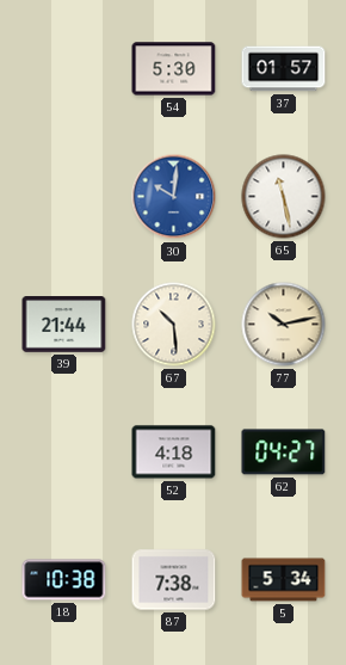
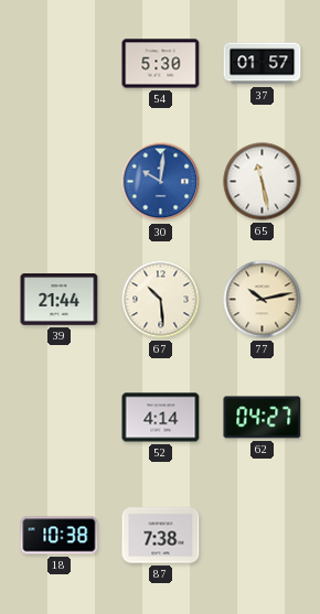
52: 4:18 -> 4:14 (161, 418)
5: 5:34 -> none (284, 580)
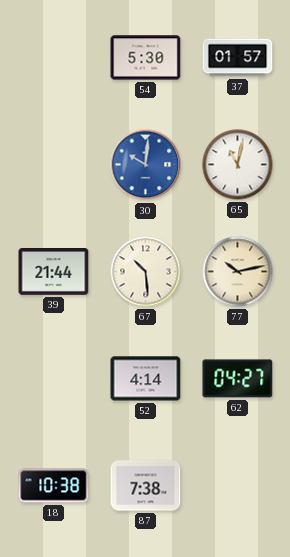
65: 11:28 -> 11:02 (238, 165)
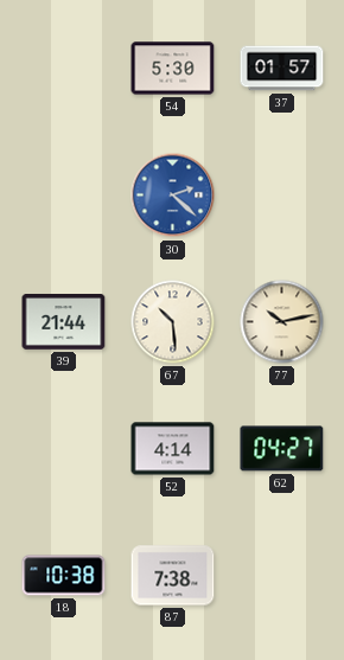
30: 10:01 -> 2:22 (173, 196)
65: 11:02 -> none (238, 165)
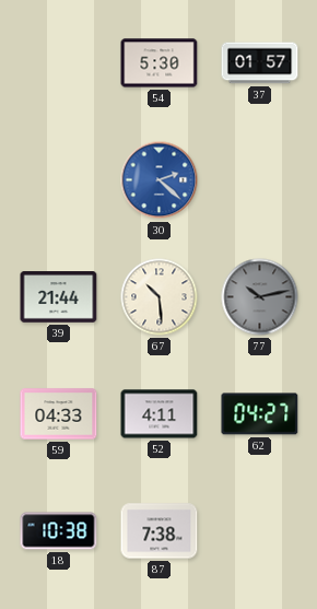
77 dial: cream -> grey (260, 297)
59: none -> 04:33 (59, 414)
52: 4:14 -> 4:11 (160, 414)
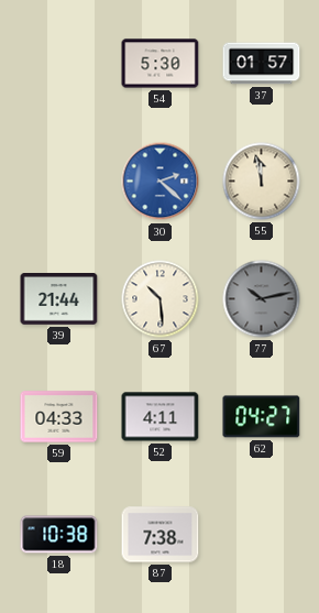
55: none -> 11:58 (262, 182)
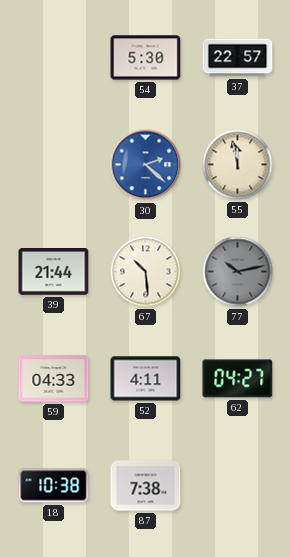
37: 01:57 -> 22:57 (238, 58)
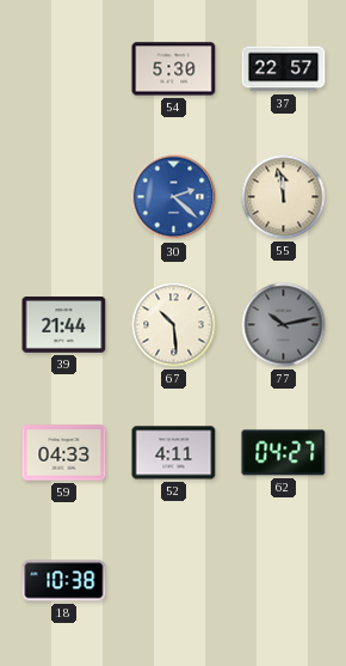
87: 7:38 -> none (146, 486)
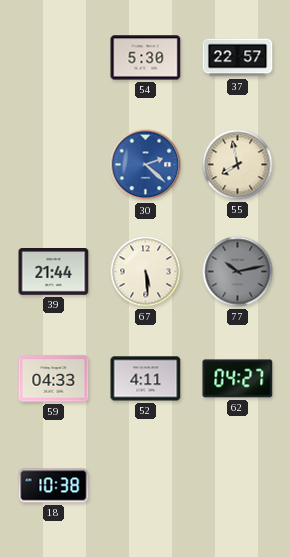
55: 11:58 -> 7:58 (238, 165)
67: 10:29 -> 5:29 (146, 272)
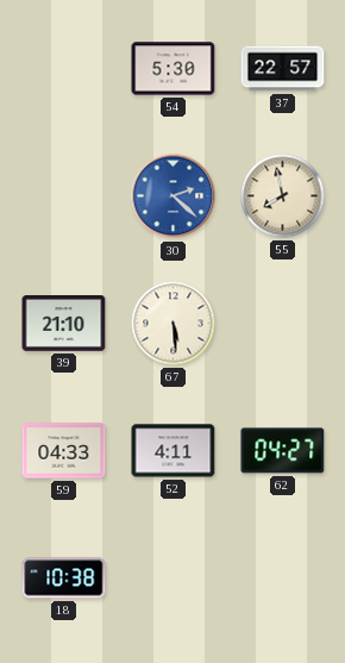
39: 21:44 -> 21:10 (64, 324)
77: 10:13 -> none (238, 272)
